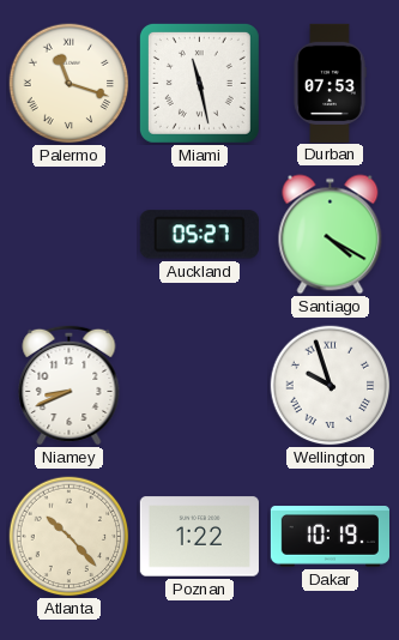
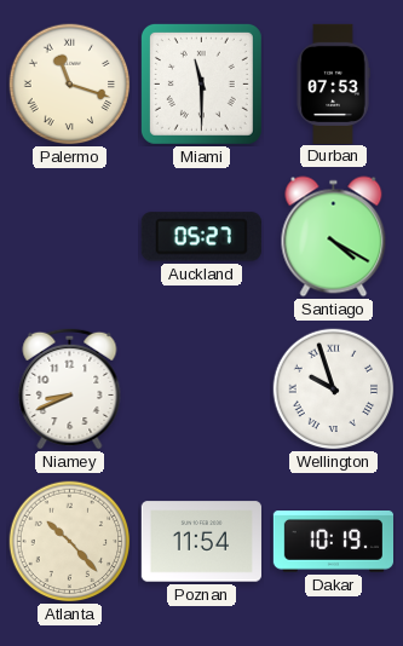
Miami: 11:28 -> 11:30 (201, 83)
Poznan: 1:22 -> 11:54 (201, 542)
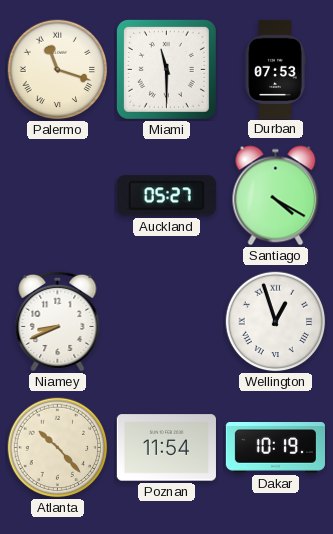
Wellington: 9:57 -> 12:57 (276, 322)
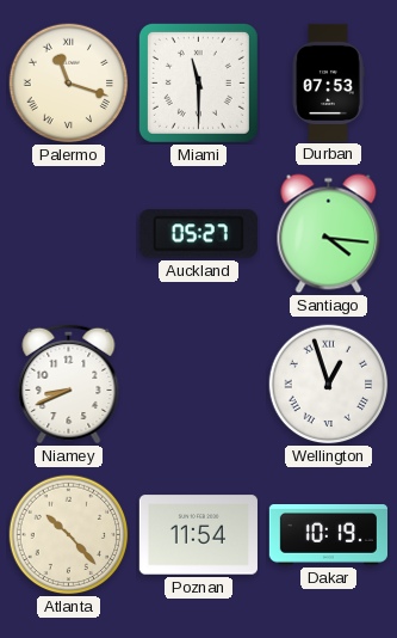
Santiago: 4:20 -> 4:16 (329, 234)
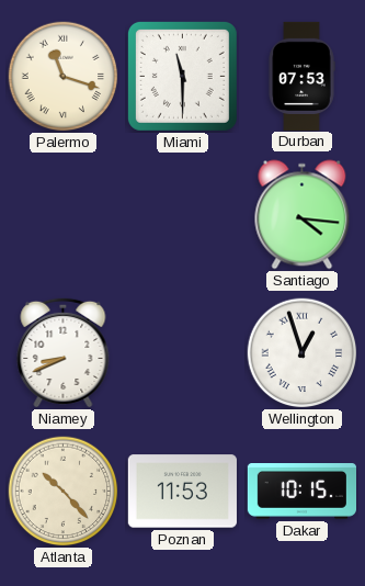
Auckland: 05:27 -> none (198, 234)
Poznan: 11:54 -> 11:53 (182, 492)
Dakar: 10:19 -> 10:15 (301, 492)
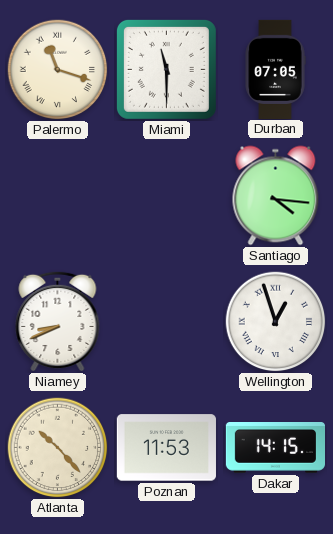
Durban: 07:53 -> 07:05 (275, 69)
Dakar: 10:15 -> 14:15 (275, 448)
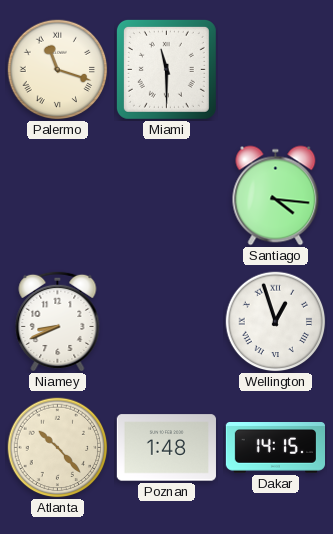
Durban: 07:05 -> none (275, 69)
Poznan: 11:53 -> 1:48 (166, 448)
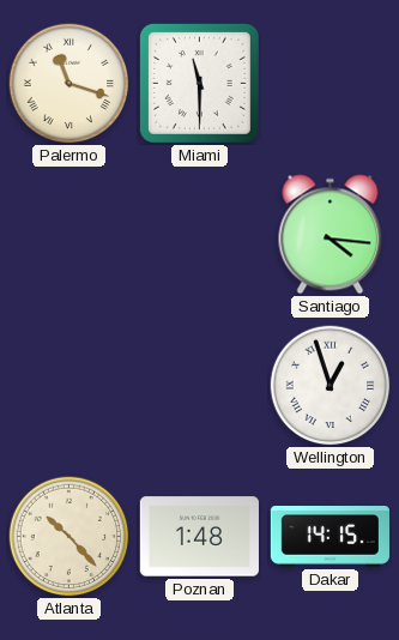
Niamey: 8:41 -> none (58, 321)
